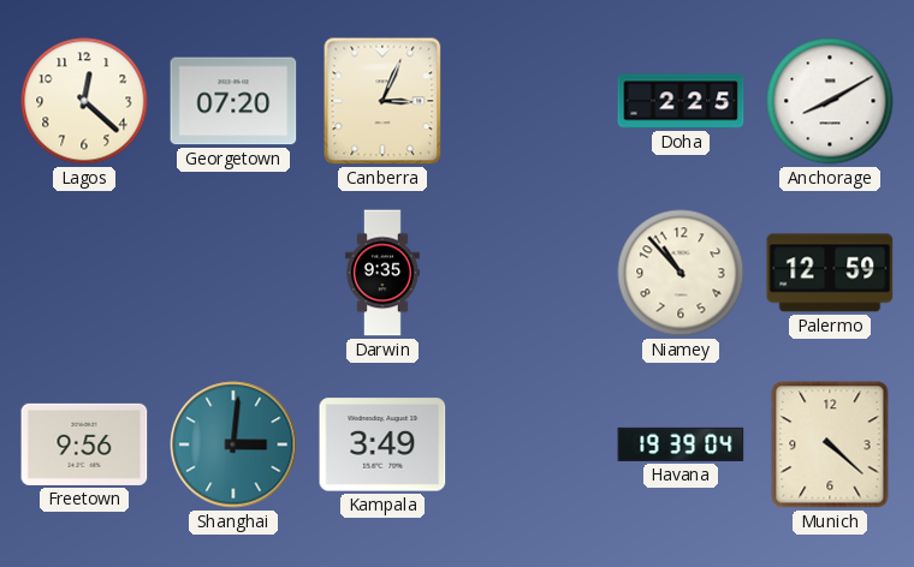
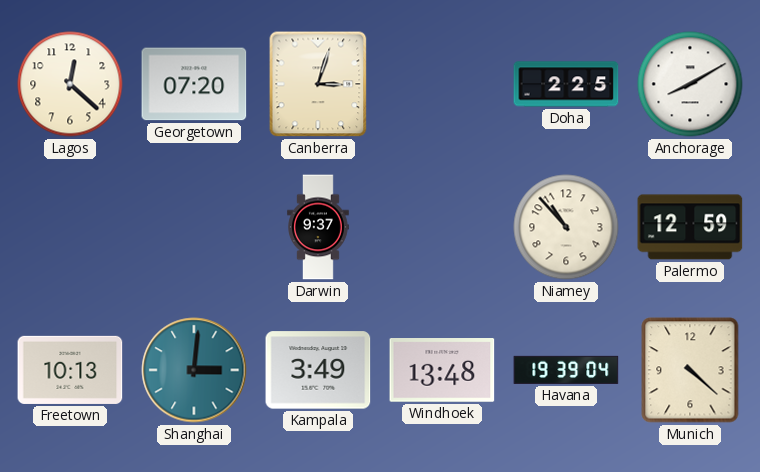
Canberra: 3:04 -> 3:03 (318, 84)
Darwin: 9:35 -> 9:37 (319, 227)
Freetown: 9:56 -> 10:13 (70, 370)
Windhoek: none -> 13:48 (442, 370)
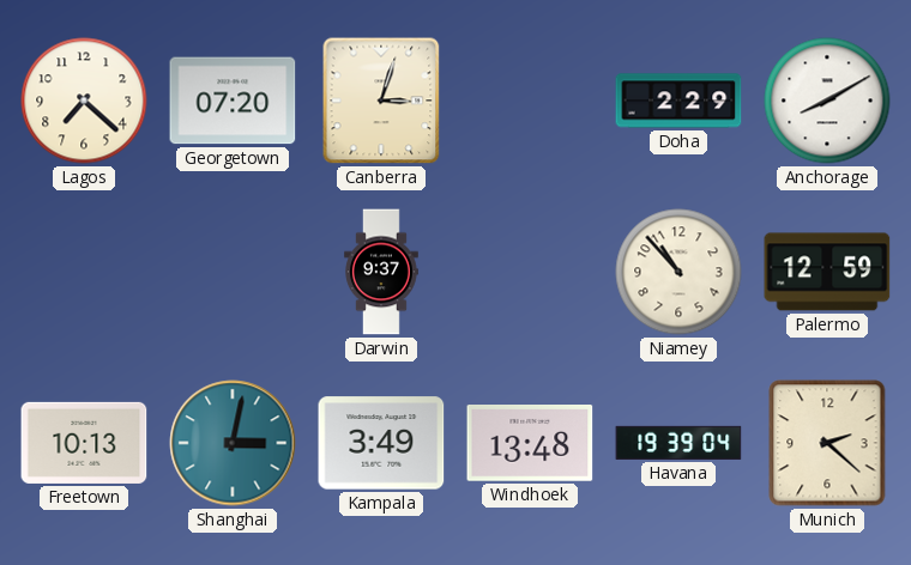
Lagos: 12:22 -> 7:22 (84, 101)
Doha: 2:25 -> 2:29 (678, 101)
Shanghai: 3:01 -> 3:02 (233, 443)
Munich: 4:22 -> 2:22 (827, 443)
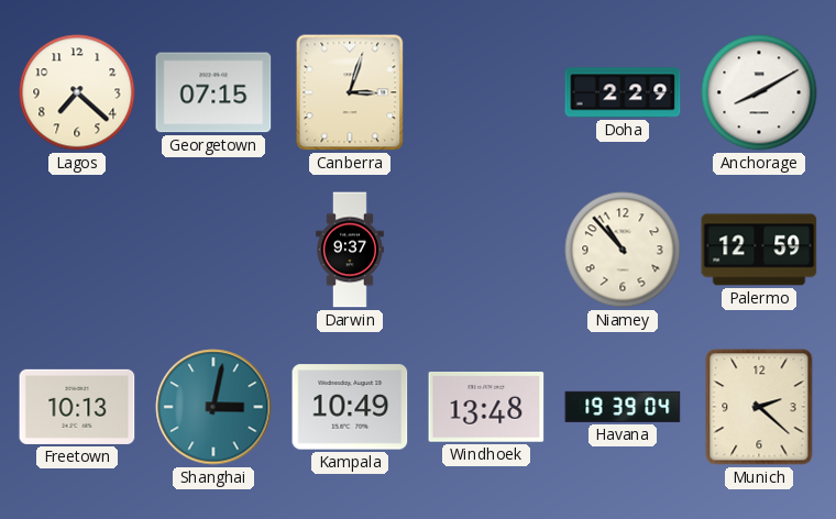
Georgetown: 07:20 -> 07:15 (213, 92)
Kampala: 3:49 -> 10:49 (350, 407)
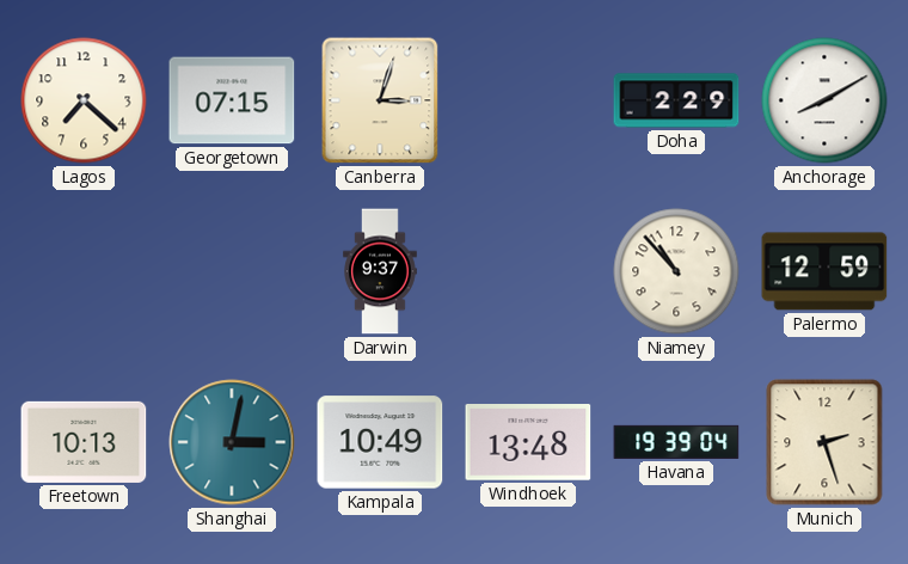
Munich: 2:22 -> 2:27 (824, 442)
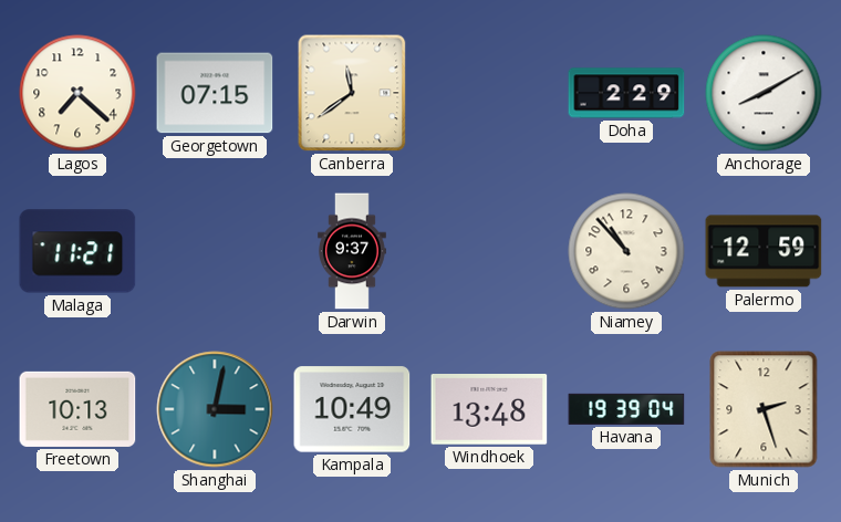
Canberra: 3:03 -> 11:39 (352, 93)
Malaga: none -> 11:21 (77, 251)
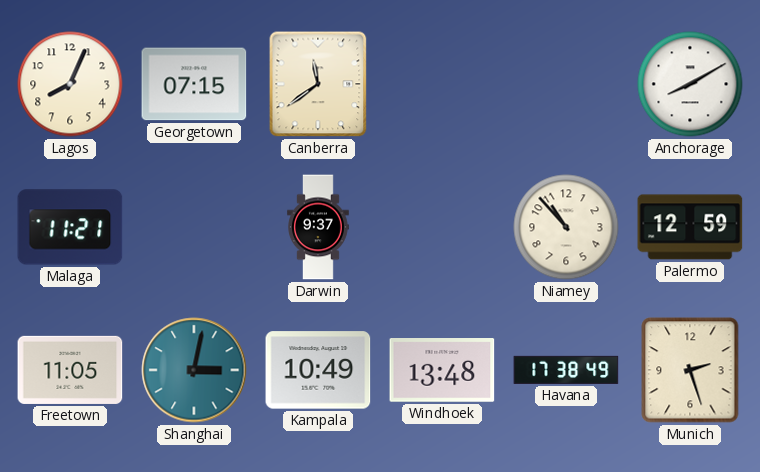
Lagos: 7:22 -> 8:04 (70, 84)
Doha: 2:29 -> none (626, 93)
Freetown: 10:13 -> 11:05 (70, 370)
Havana: 19:39 -> 17:38 (566, 370)
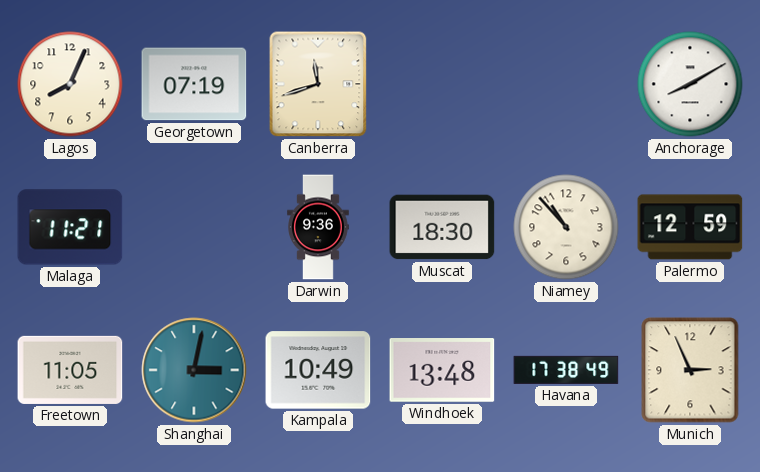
Georgetown: 07:15 -> 07:19 (194, 84)
Canberra: 11:39 -> 11:42 (318, 84)
Darwin: 9:37 -> 9:36 (319, 227)
Muscat: none -> 18:30 (442, 227)
Munich: 2:27 -> 2:56 (690, 370)
